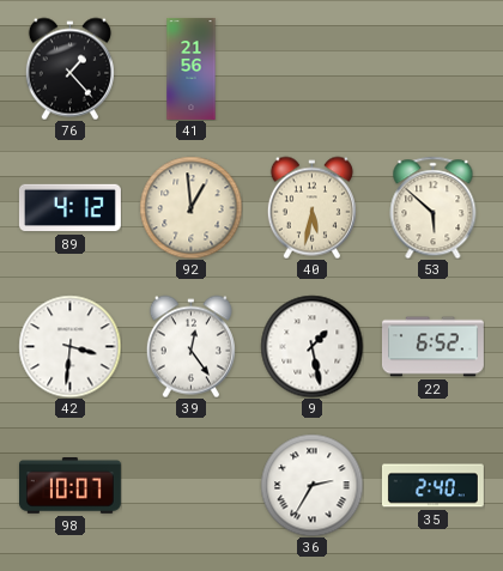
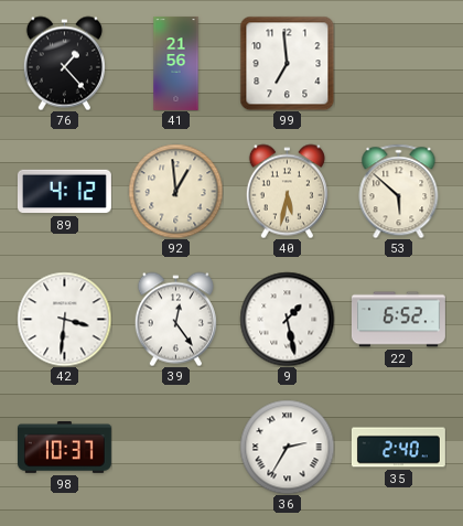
99: none -> 6:59 (287, 63)
98: 10:07 -> 10:37 (64, 448)
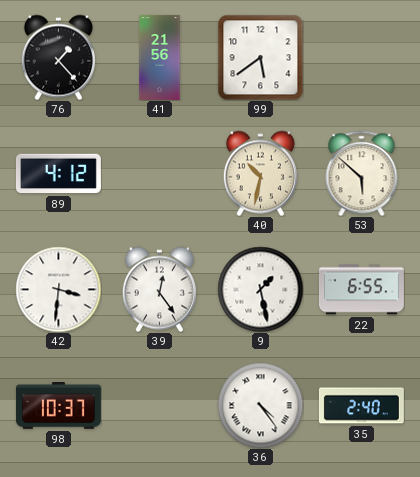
99: 6:59 -> 5:39 (260, 57)
92: 12:59 -> none (175, 191)
40: 5:32 -> 10:32 (260, 173)
22: 6:52 -> 6:55 (361, 290)
36: 2:35 -> 4:24 (260, 405)
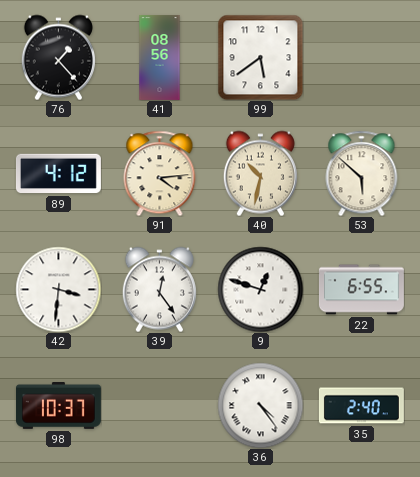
41: 21:56 -> 08:56 (160, 57)
91: none -> 4:14 (160, 173)
9: 1:28 -> 12:48 (260, 289)
